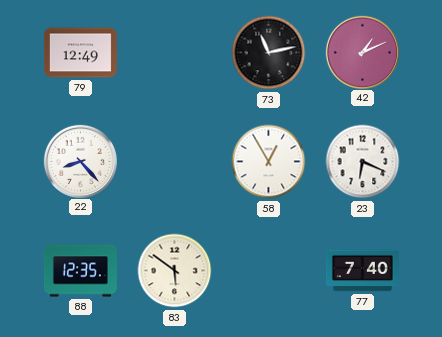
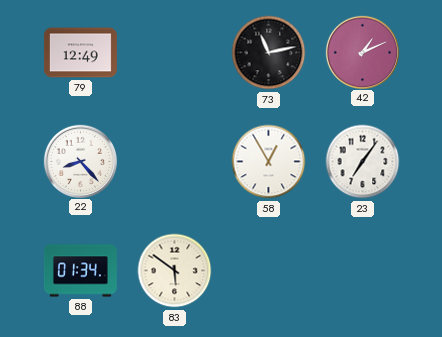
23: 6:19 -> 7:06 (363, 162)
88: 12:35 -> 01:34 (80, 271)
77: 7:40 -> none (362, 271)
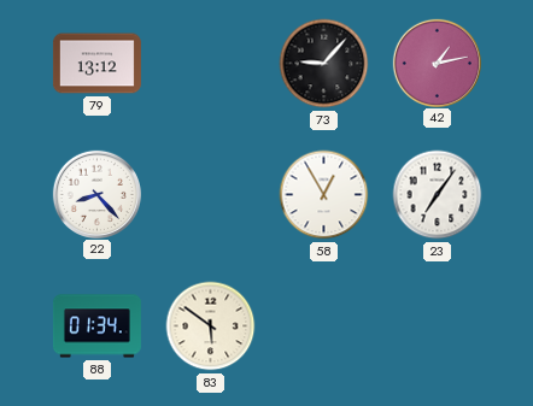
79: 12:49 -> 13:12 (96, 64)
73: 11:13 -> 9:07 (324, 64)
42: 1:11 -> 1:13 (437, 63)
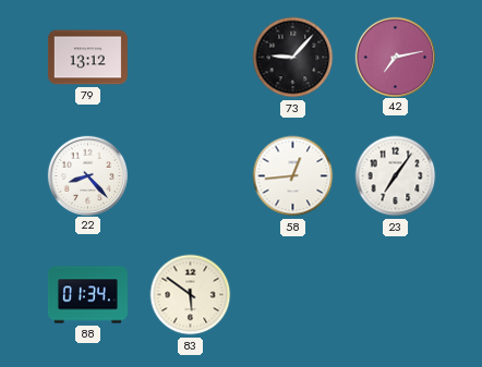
42: 1:13 -> 7:13 (395, 57)
58: 12:55 -> 12:44 (293, 176)
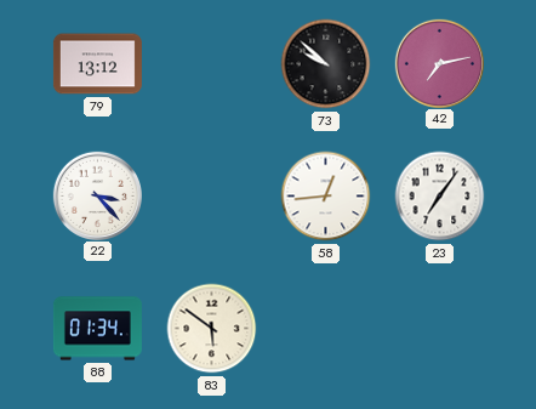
73: 9:07 -> 9:52 (326, 64)
22: 8:23 -> 3:23 (97, 195)
